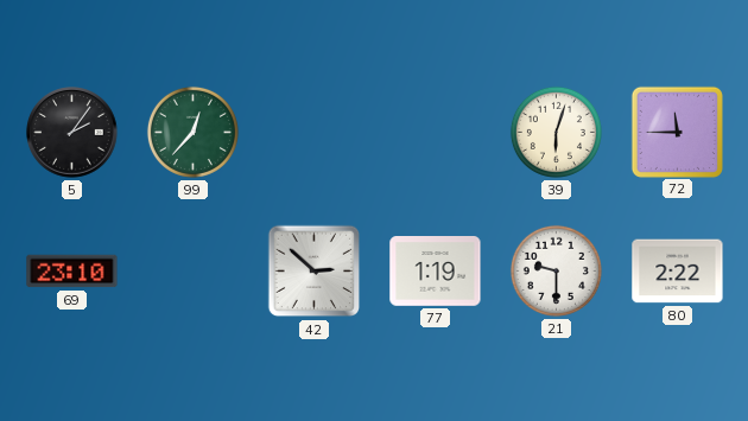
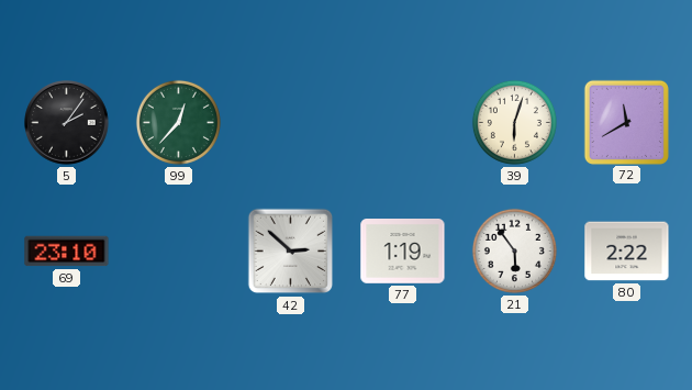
72: 11:45 -> 11:40 (626, 122)
21: 9:30 -> 5:54 (514, 250)
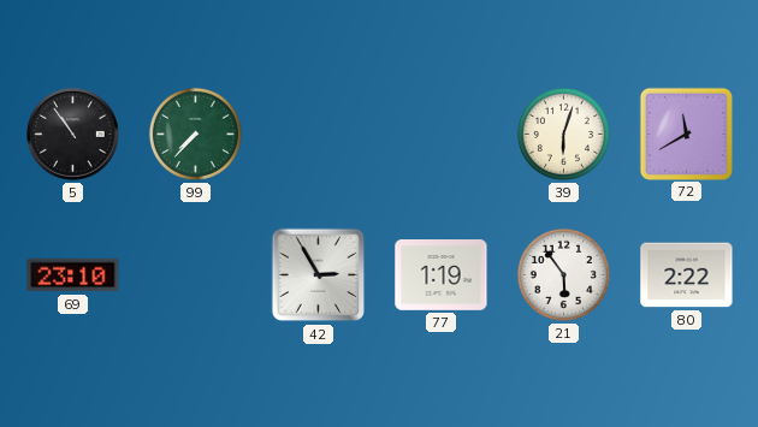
5: 2:06 -> 10:54 (73, 135)
99: 12:37 -> 7:37 (195, 134)
42: 2:52 -> 2:55 (319, 275)
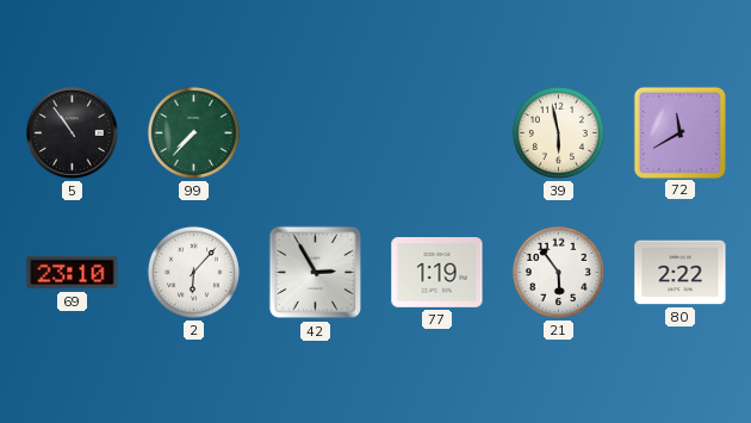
39: 6:03 -> 5:58 (558, 132)
2: none -> 6:07 (193, 272)
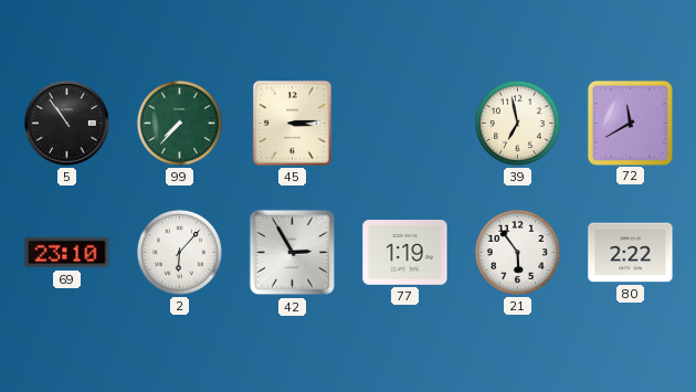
45: none -> 3:14 (293, 124)
39: 5:58 -> 6:58 (517, 123)
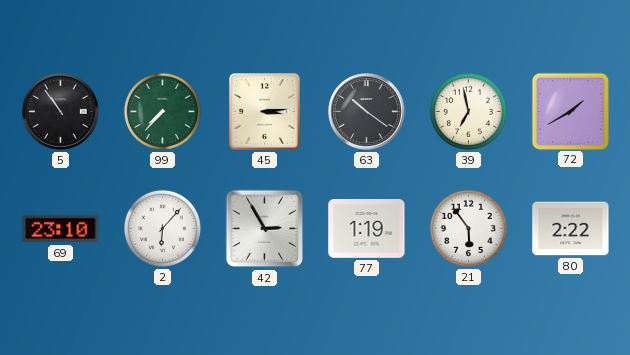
63: none -> 10:21 (367, 112)
72: 11:40 -> 1:40 (570, 111)
